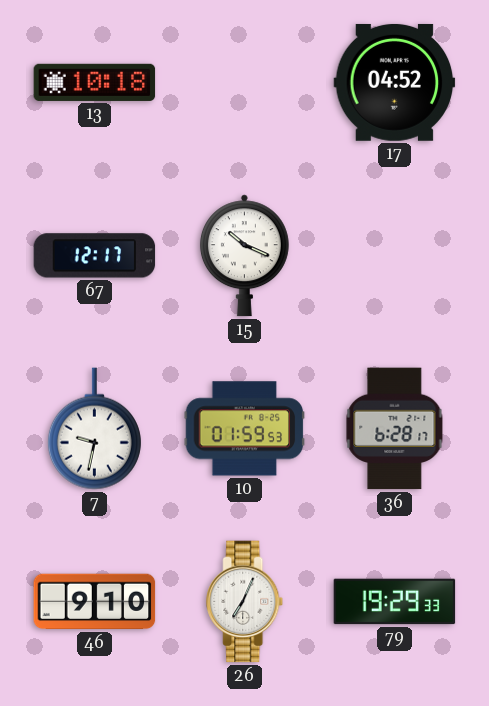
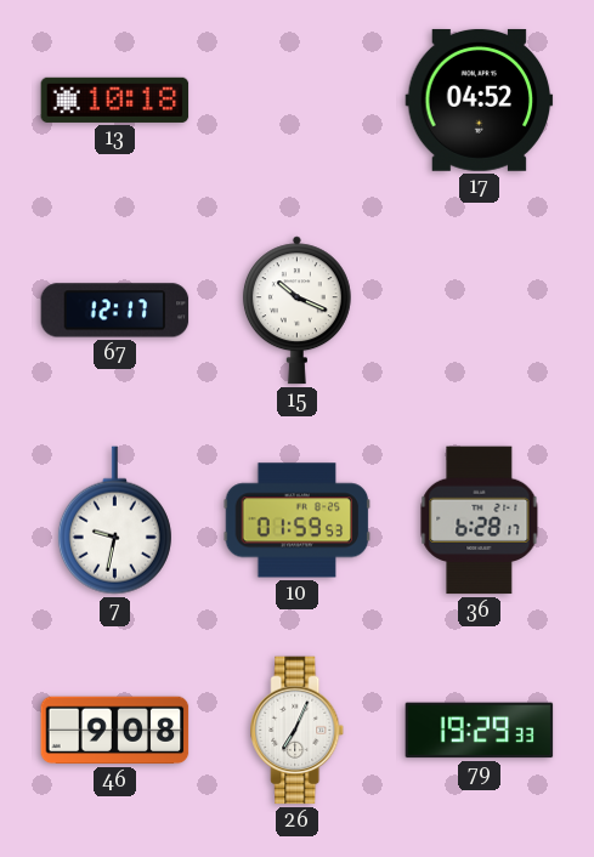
46: 9:10 -> 9:08 (115, 731)
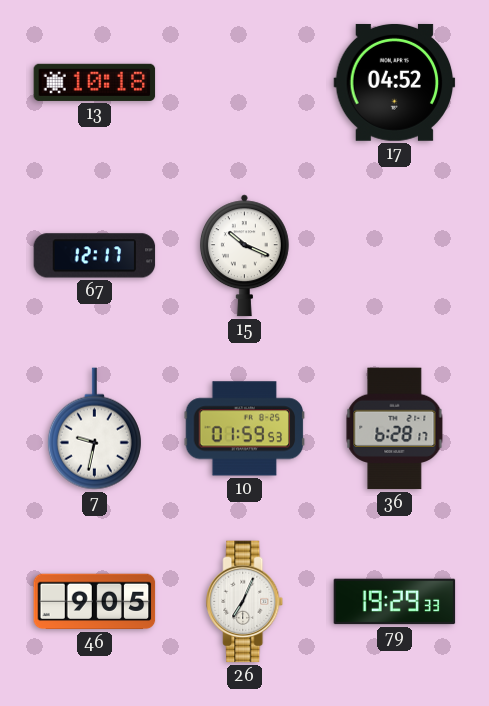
46: 9:08 -> 9:05 (95, 602)
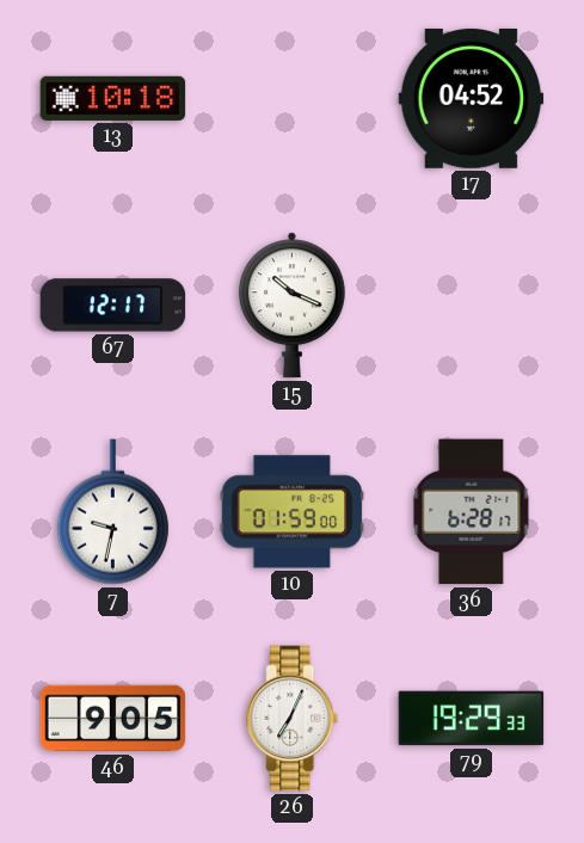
10: 01:59:53 -> 01:59:00 (293, 512)
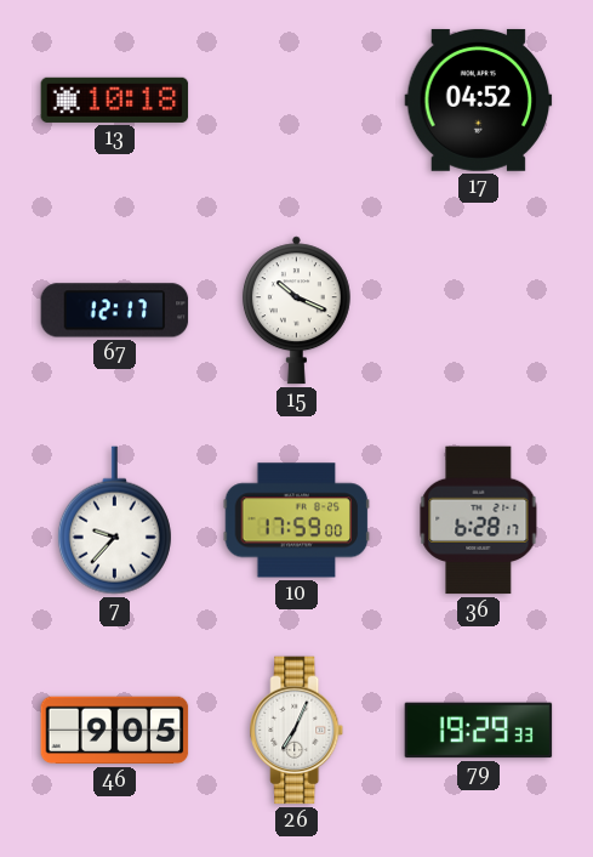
7: 9:32 -> 9:37 (114, 521)
10: 01:59 -> 17:59 (297, 521)
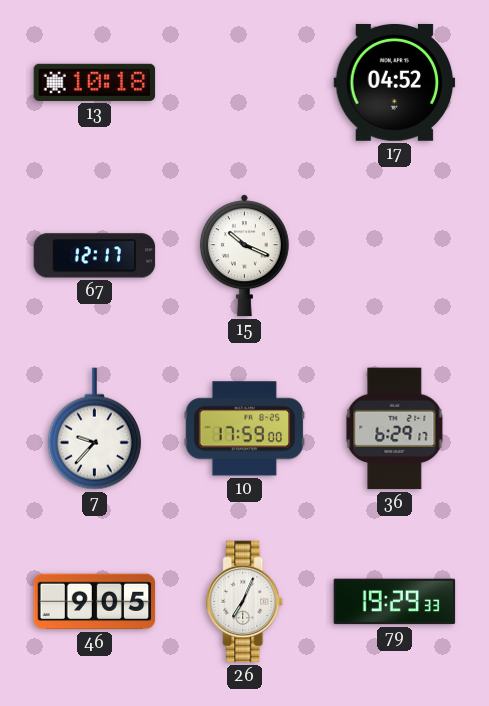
36: 6:28 -> 6:29 (395, 429)
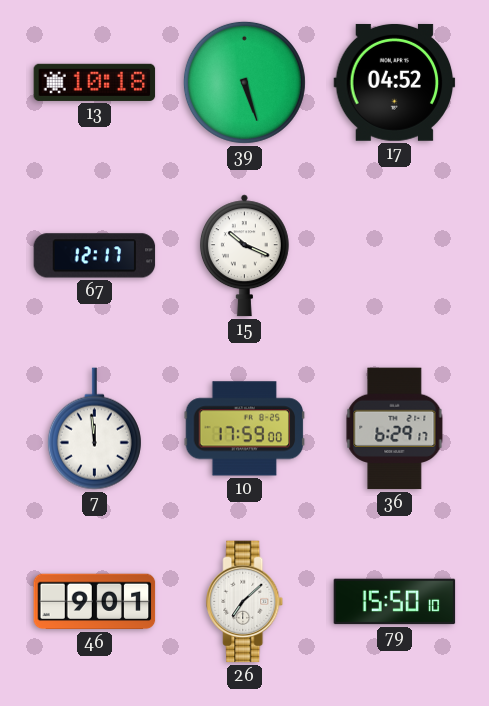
39: none -> 5:27 (244, 82)
7: 9:37 -> 11:59 (94, 429)
46: 9:05 -> 9:01 (95, 602)
26: 7:04 -> 7:08 (245, 602)
79: 19:29 -> 15:50 (395, 602)
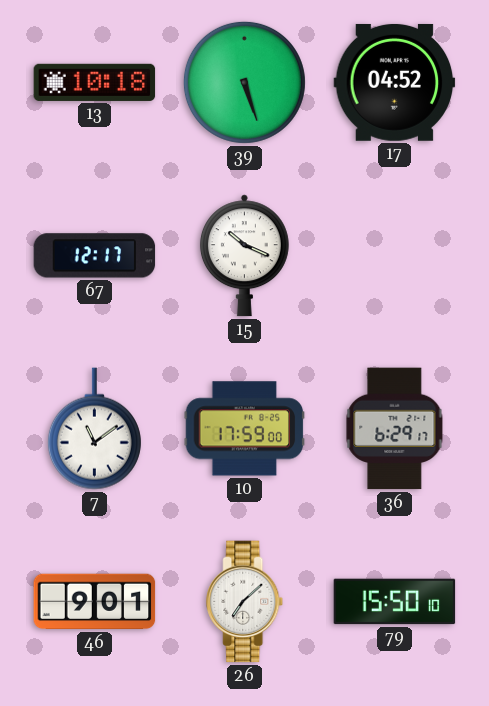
7: 11:59 -> 11:09 (94, 429)
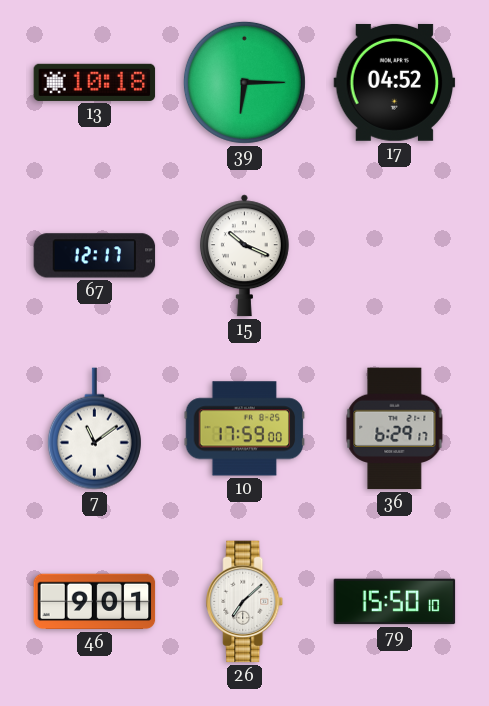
39: 5:27 -> 6:15 (244, 82)
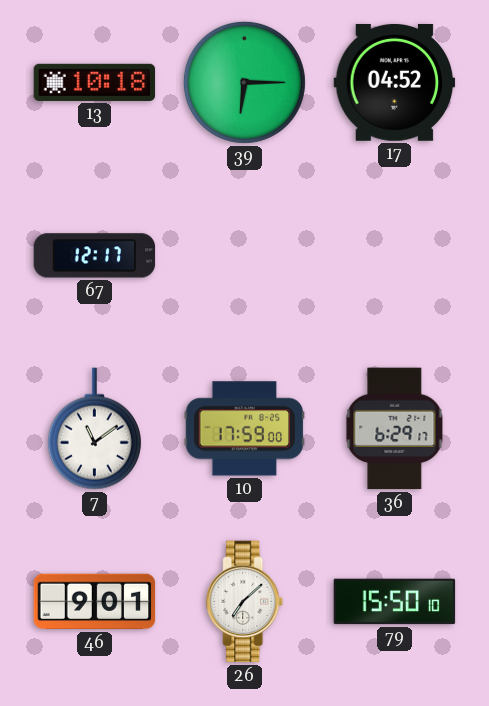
15: 10:19 -> none (244, 256)
